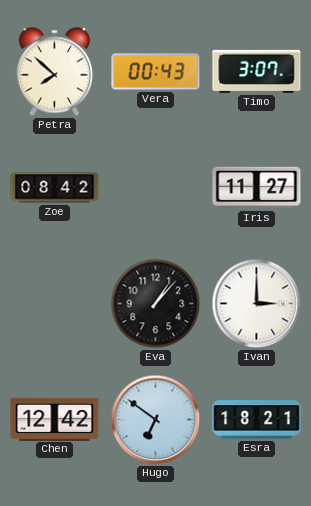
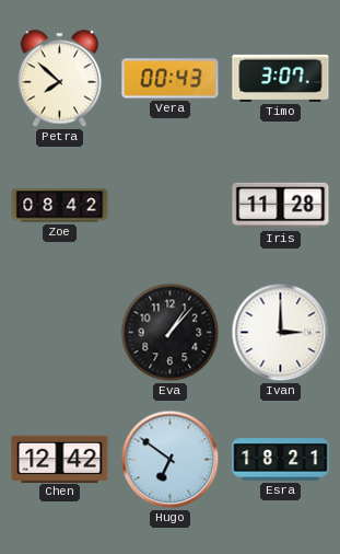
Iris: 11:27 -> 11:28 (281, 206)
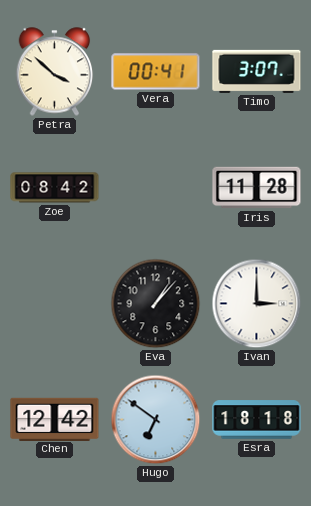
Petra: 7:52 -> 3:52 (55, 72)
Vera: 00:43 -> 00:41 (156, 72)
Esra: 18:21 -> 18:18 (257, 420)
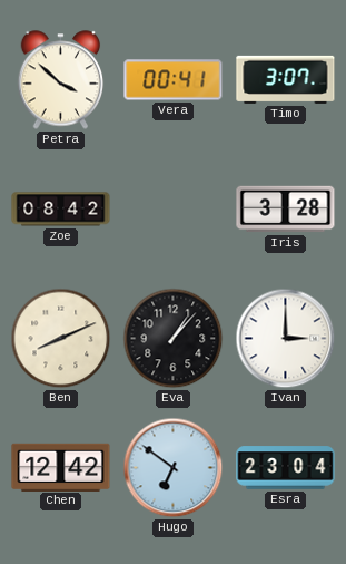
Iris: 11:28 -> 3:28 (286, 210)
Ben: none -> 8:11 (61, 339)
Esra: 18:18 -> 23:04 (286, 468)
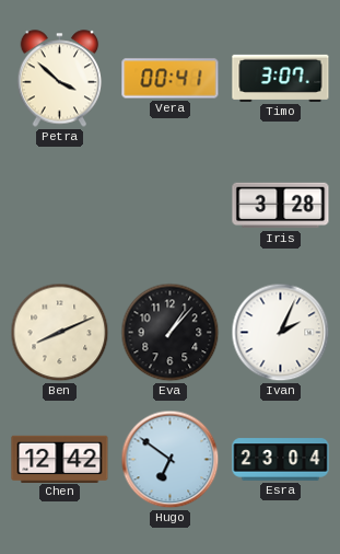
Zoe: 08:42 -> none (61, 210)
Ivan: 3:00 -> 2:04 (281, 333)
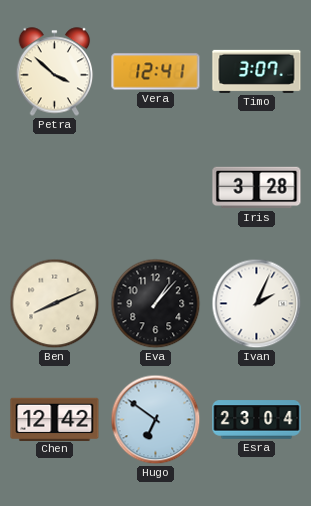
Vera: 00:41 -> 12:41 (156, 72)
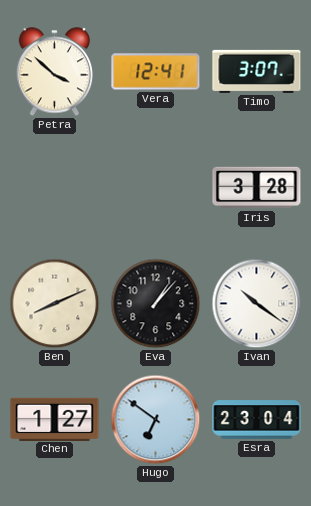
Ivan: 2:04 -> 10:21 (257, 304)
Chen: 12:42 -> 1:27 (55, 419)
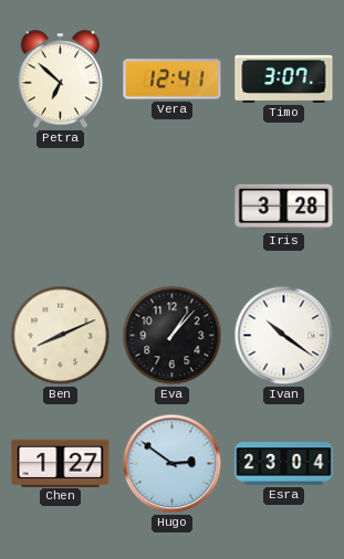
Petra: 3:52 -> 6:52 (61, 80)
Hugo: 6:51 -> 2:51 (173, 464)
